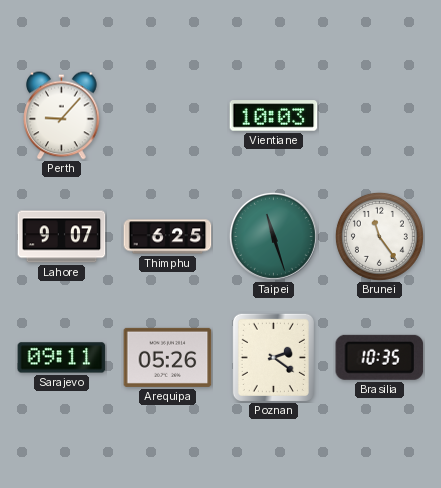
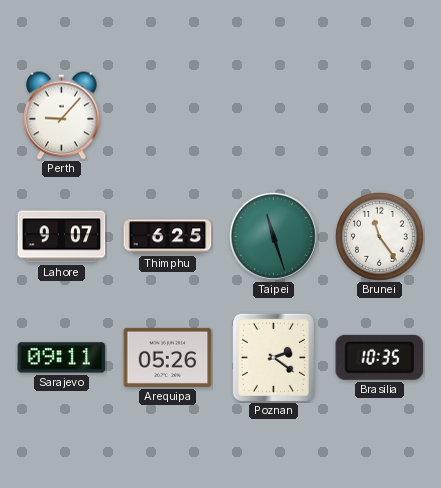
Vientiane: 10:03 -> none (274, 116)
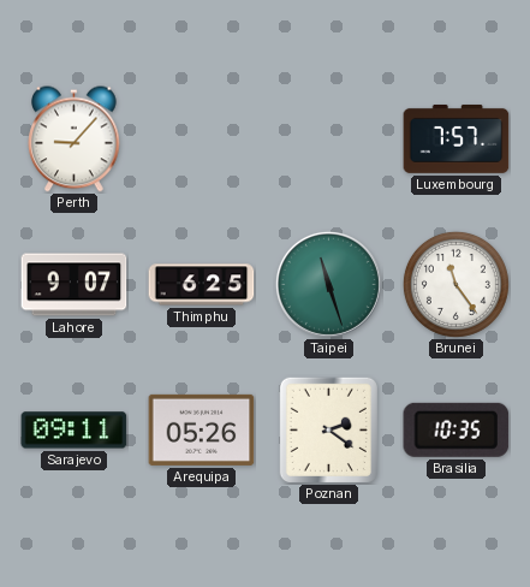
Luxembourg: none -> 7:57 (457, 138)
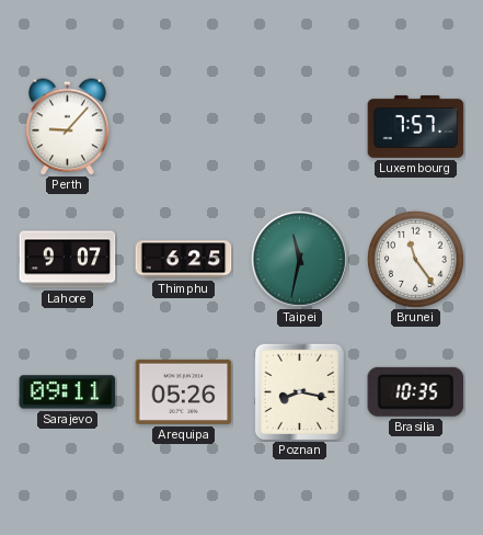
Taipei: 11:27 -> 11:32 (299, 259)
Poznan: 2:21 -> 8:17 (299, 391)
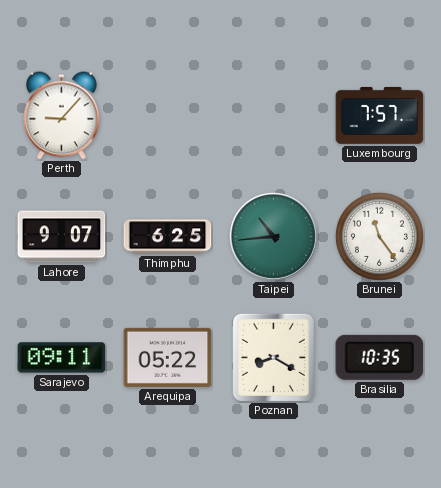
Taipei: 11:32 -> 10:44 (273, 236)
Arequipa: 05:26 -> 05:22 (168, 357)
Poznan: 8:17 -> 8:20 (273, 357)
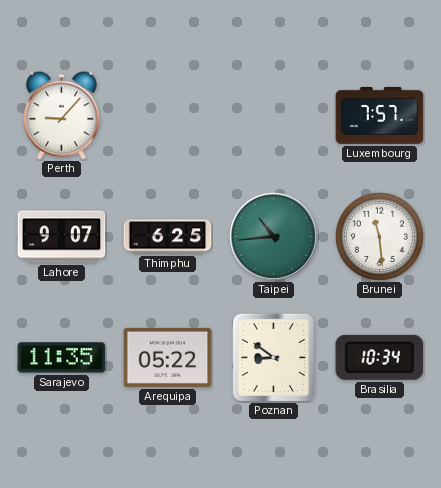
Brunei: 11:24 -> 11:29 (379, 236)
Sarajevo: 09:11 -> 11:35 (62, 358)
Poznan: 8:20 -> 8:51 (273, 357)
Brasilia: 10:35 -> 10:34 (380, 357)
